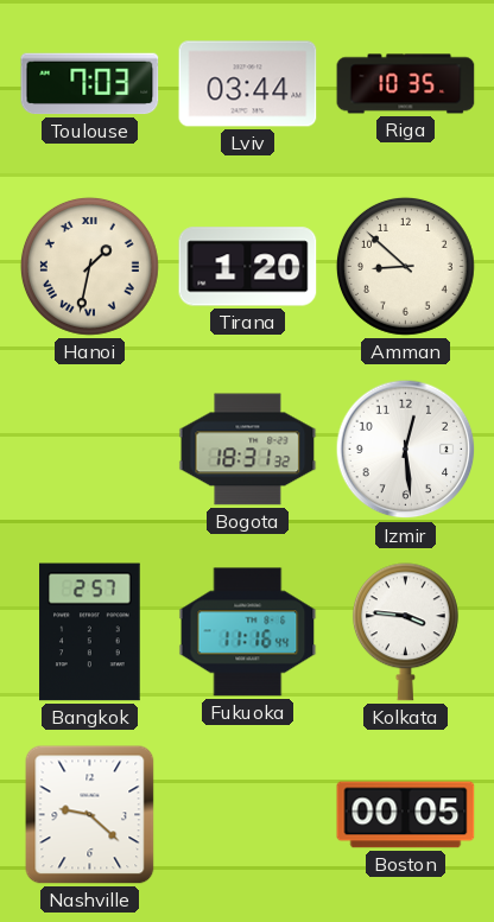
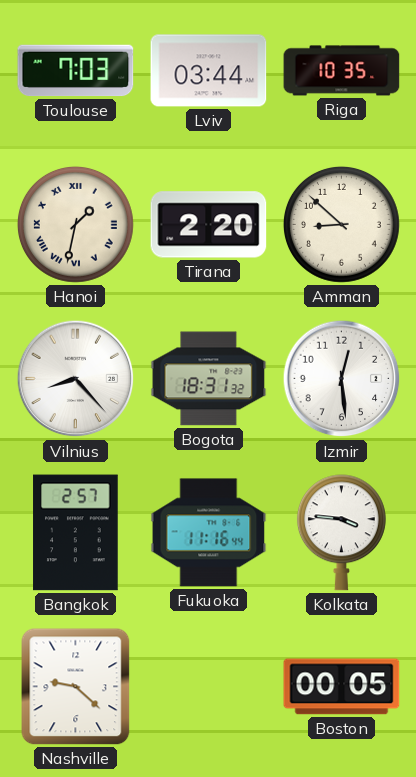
Tirana: 1:20 -> 2:20 (209, 225)
Vilnius: none -> 8:23 (76, 379)
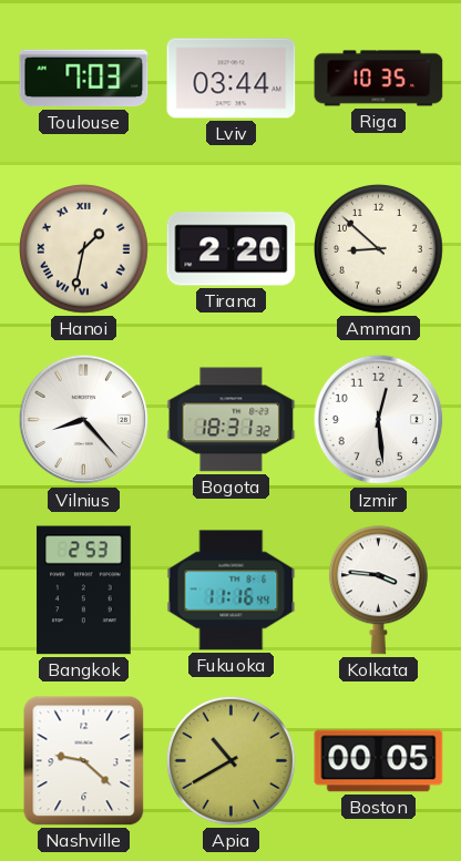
Bangkok: 2:57 -> 2:53 (84, 591)
Apia: none -> 10:40 (230, 760)
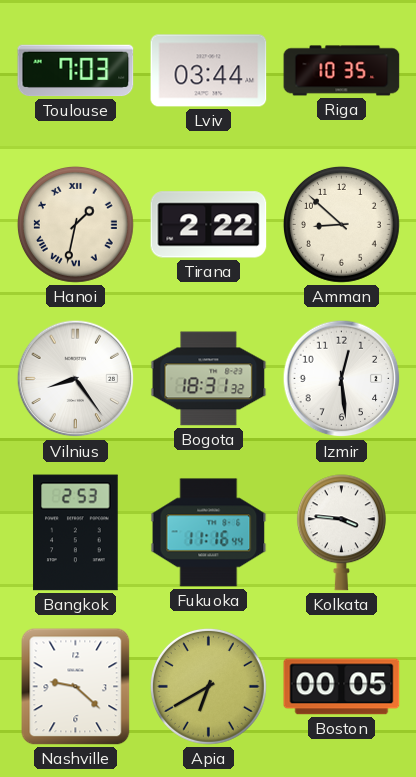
Tirana: 2:20 -> 2:22 (209, 225)
Vilnius: 8:23 -> 8:24 (76, 379)
Apia: 10:40 -> 6:40 (208, 686)
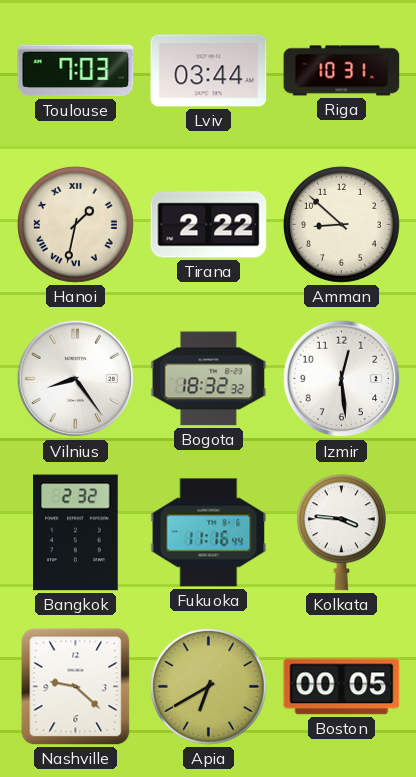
Riga: 10:35 -> 10:31 (342, 71)
Bogota: 18:31 -> 18:32 (209, 379)
Bangkok: 2:53 -> 2:32 (76, 533)
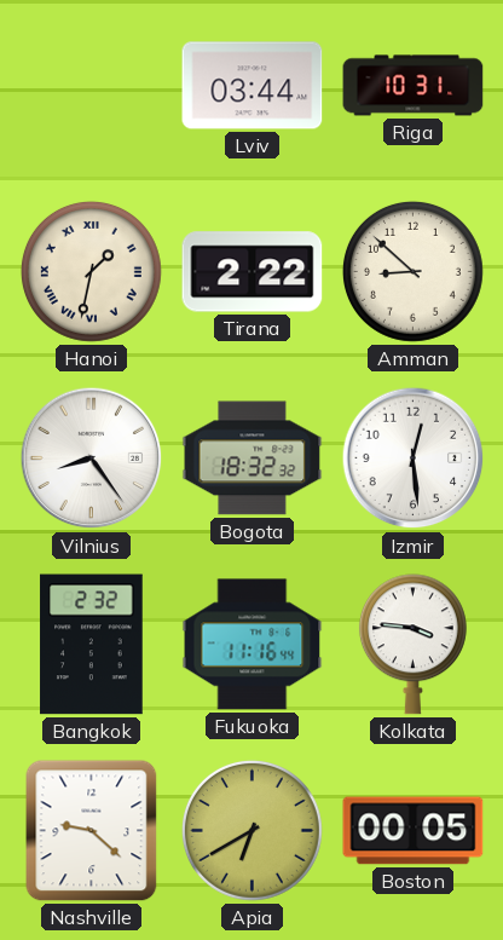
Toulouse: 7:03 -> none (76, 71)
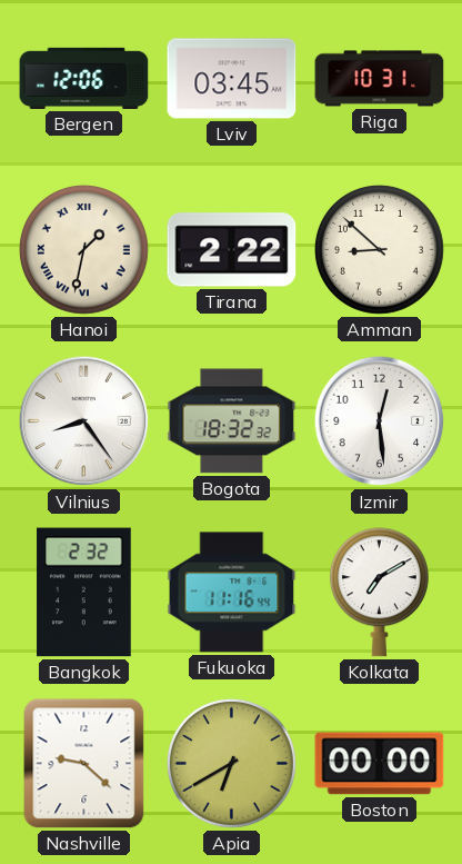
Bergen: none -> 12:06 (84, 78)
Lviv: 03:44 -> 03:45 (232, 79)
Kolkata: 3:46 -> 7:10 (379, 593)
Boston: 00:05 -> 00:00 (380, 764)
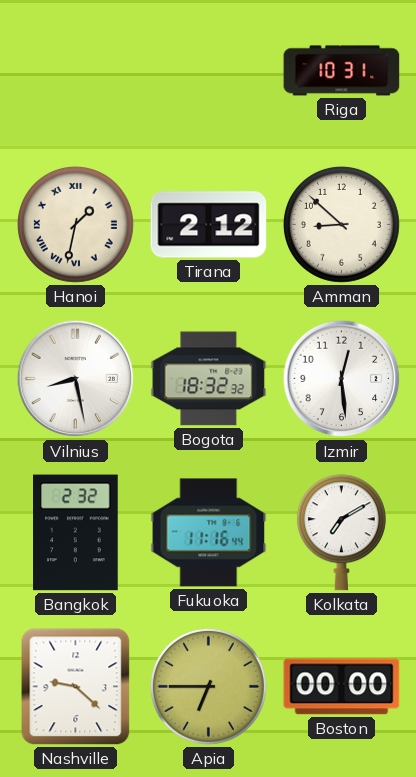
Bergen: 12:06 -> none (84, 78)
Lviv: 03:45 -> none (232, 79)
Tirana: 2:22 -> 2:12 (209, 225)
Vilnius: 8:24 -> 8:28 (76, 379)
Apia: 6:40 -> 6:45 (208, 686)
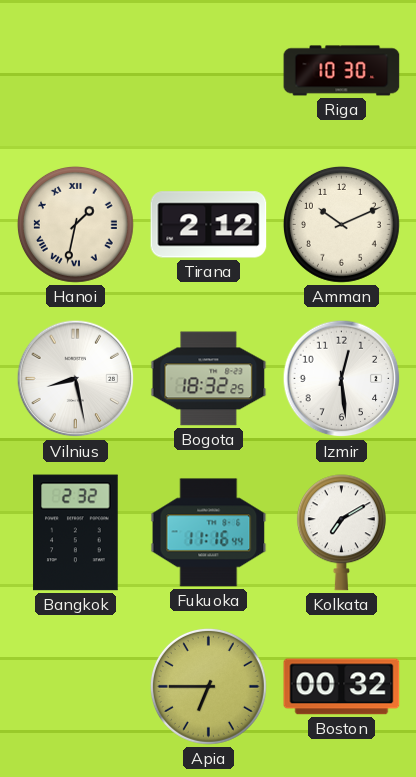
Riga: 10:31 -> 10:30 (342, 71)
Amman: 8:52 -> 10:11 (341, 224)
Bogota: 18:32:32 -> 18:32:25 (209, 379)
Nashville: 9:22 -> none (76, 687)
Boston: 00:00 -> 00:32 (342, 687)
